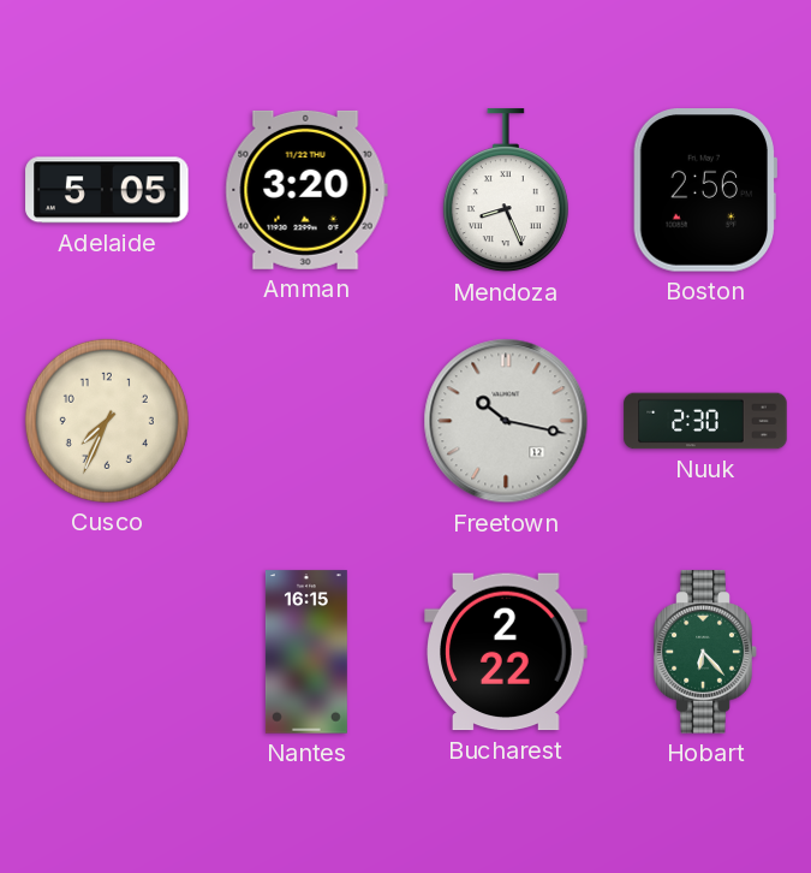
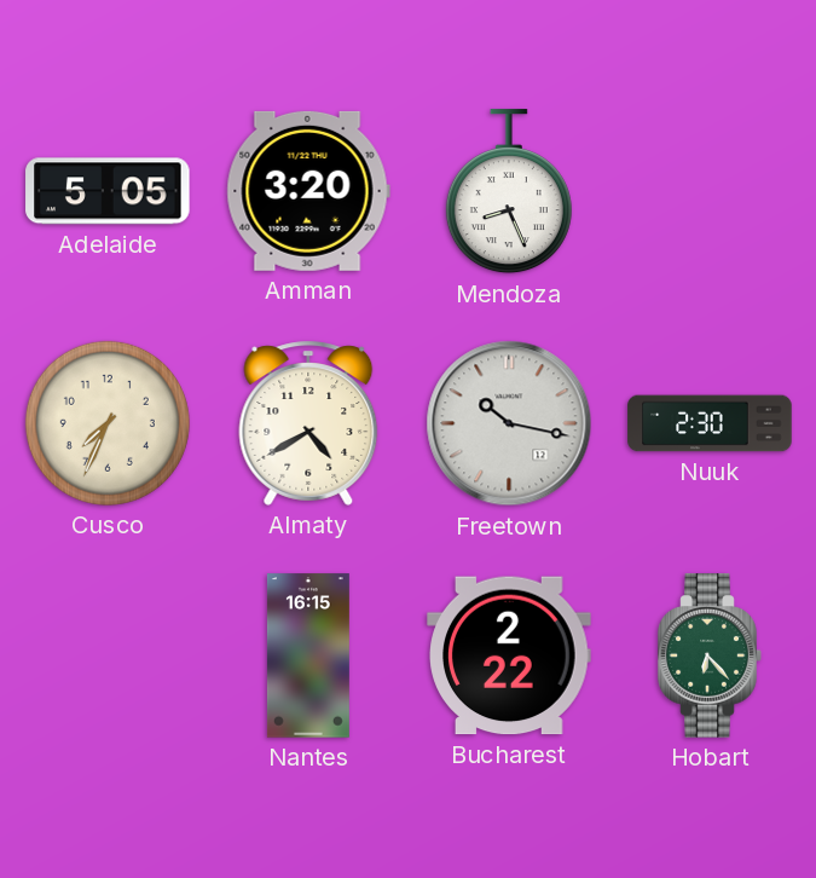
Boston: 2:56 -> none (705, 191)
Almaty: none -> 4:40 (308, 423)
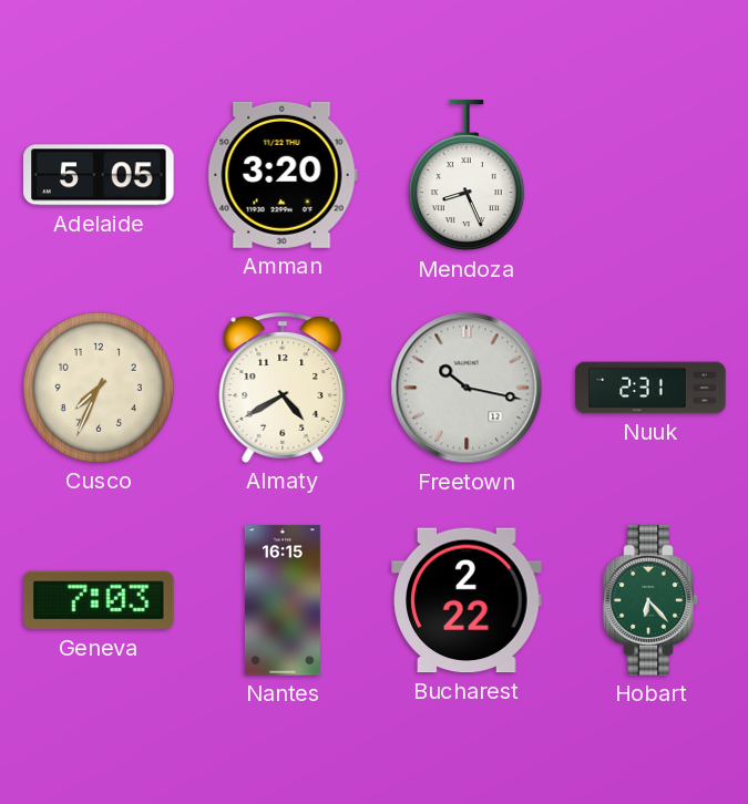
Nuuk: 2:30 -> 2:31 (650, 388)
Geneva: none -> 7:03 (99, 600)
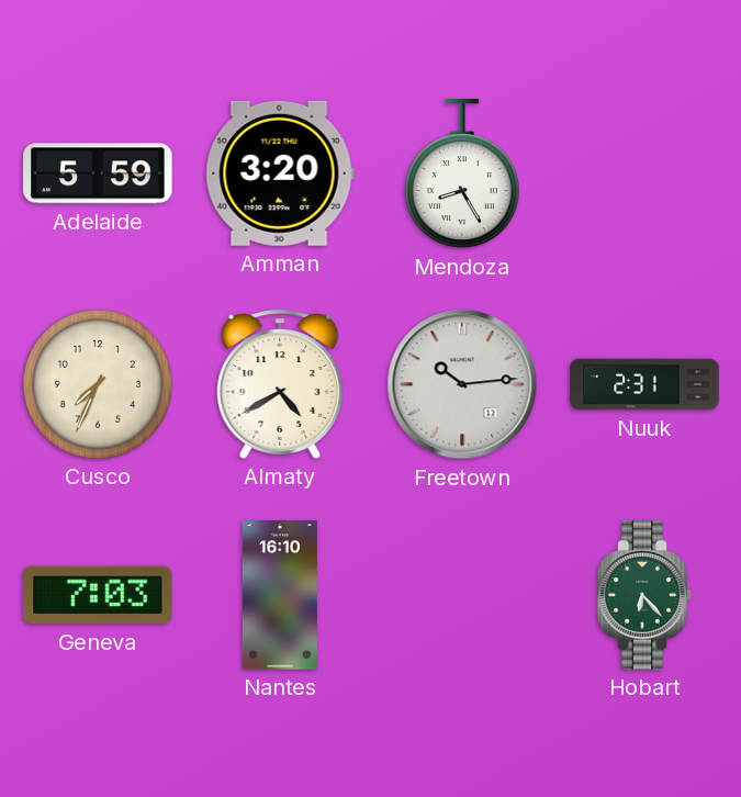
Adelaide: 5:05 -> 5:59 (98, 173)
Mendoza: 8:26 -> 8:25 (462, 175)
Freetown: 10:17 -> 10:14 (462, 384)
Nantes: 16:15 -> 16:10 (280, 595)
Bucharest: 2:22 -> none (467, 600)
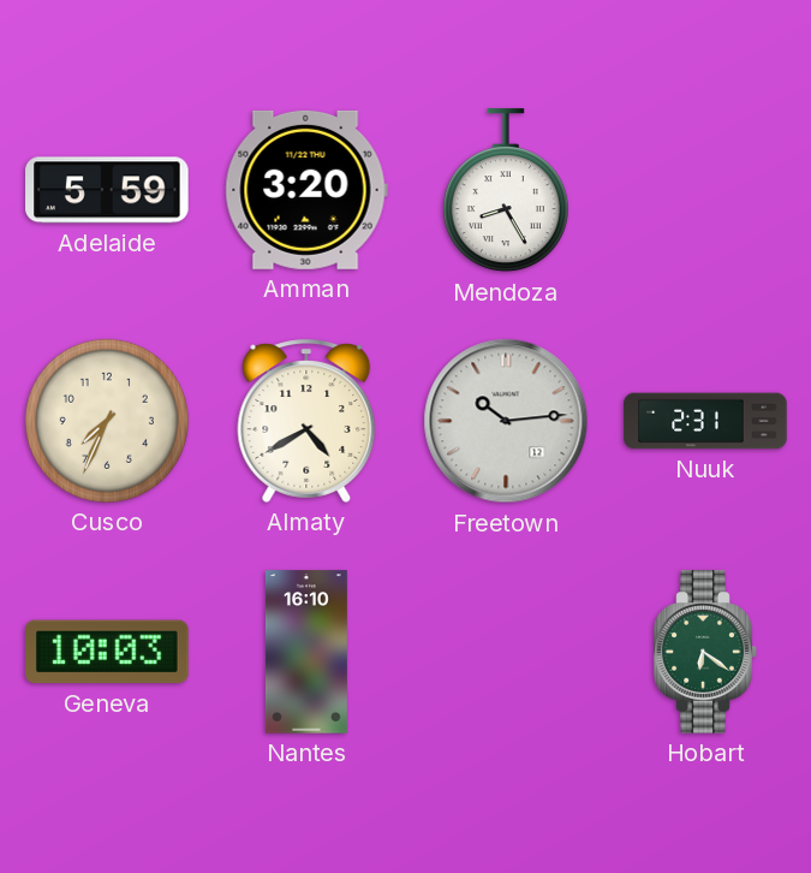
Geneva: 7:03 -> 10:03 (107, 652)
Hobart: 6:23 -> 6:21 (705, 652)
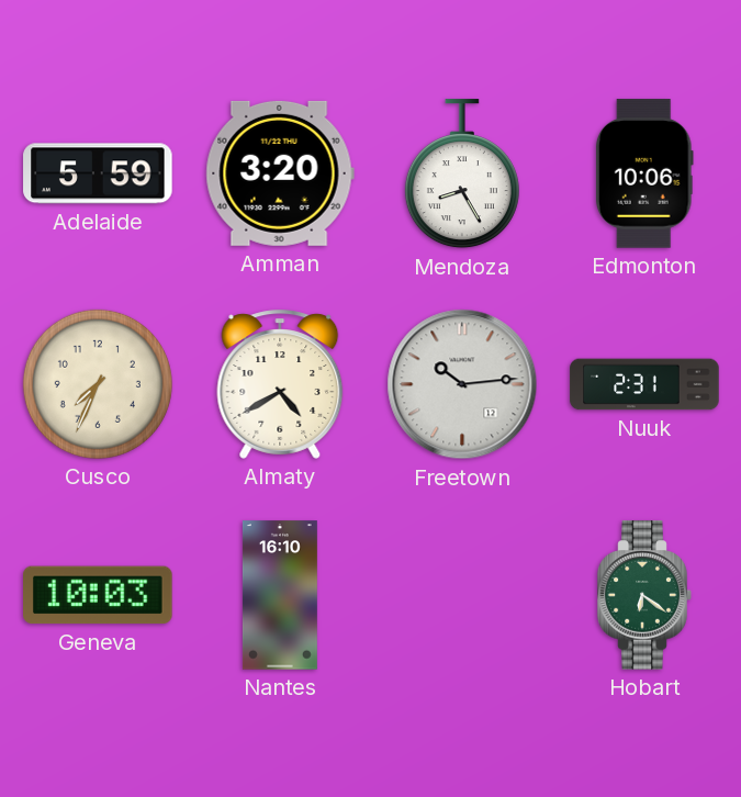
Edmonton: none -> 10:06 (644, 173)
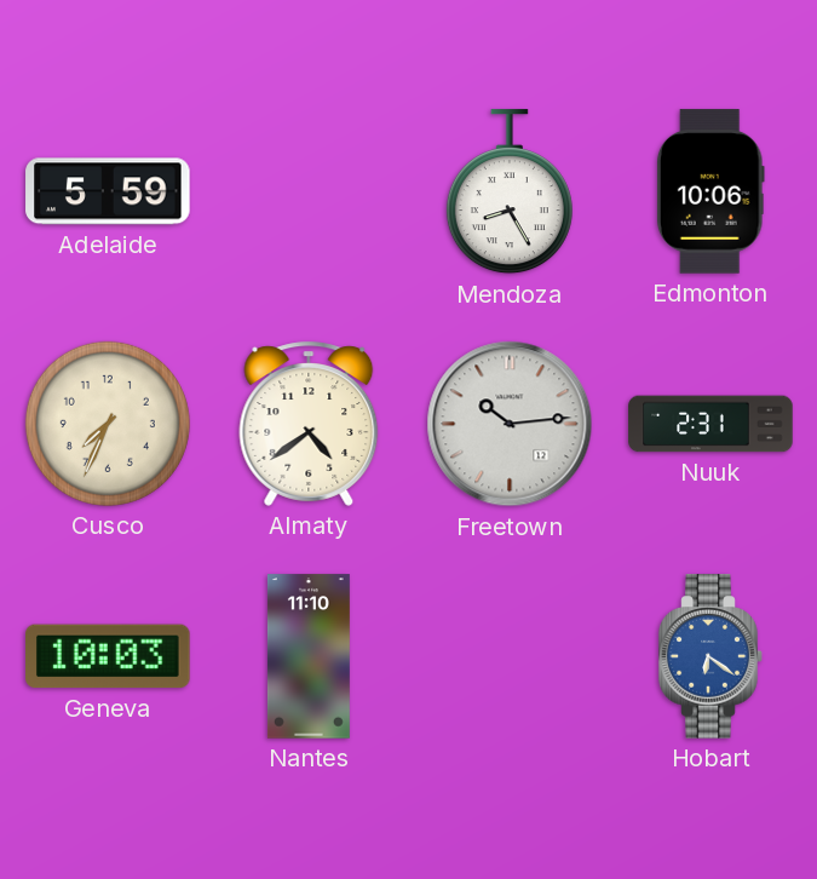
Amman: 3:20 -> none (280, 173)
Almaty: 4:40 -> 4:39 (309, 424)
Nantes: 16:10 -> 11:10 (309, 656)
Hobart dial: green -> blue (710, 656)
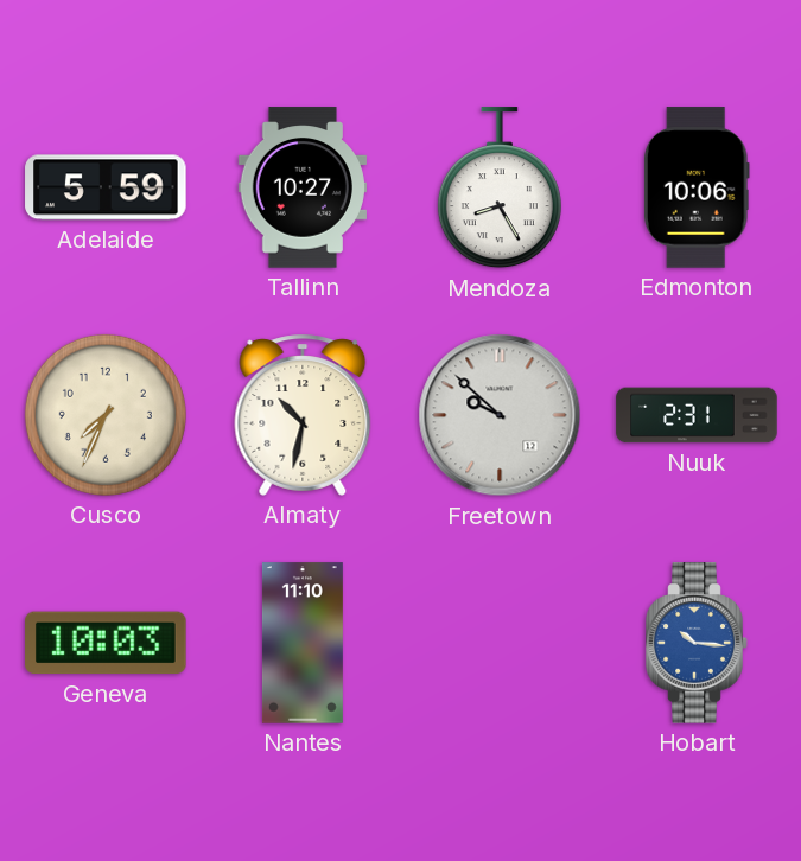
Tallinn: none -> 10:27 (301, 187)
Almaty: 4:39 -> 10:32 (303, 415)
Freetown: 10:14 -> 9:52 (500, 415)
Hobart: 6:21 -> 10:16 (697, 643)
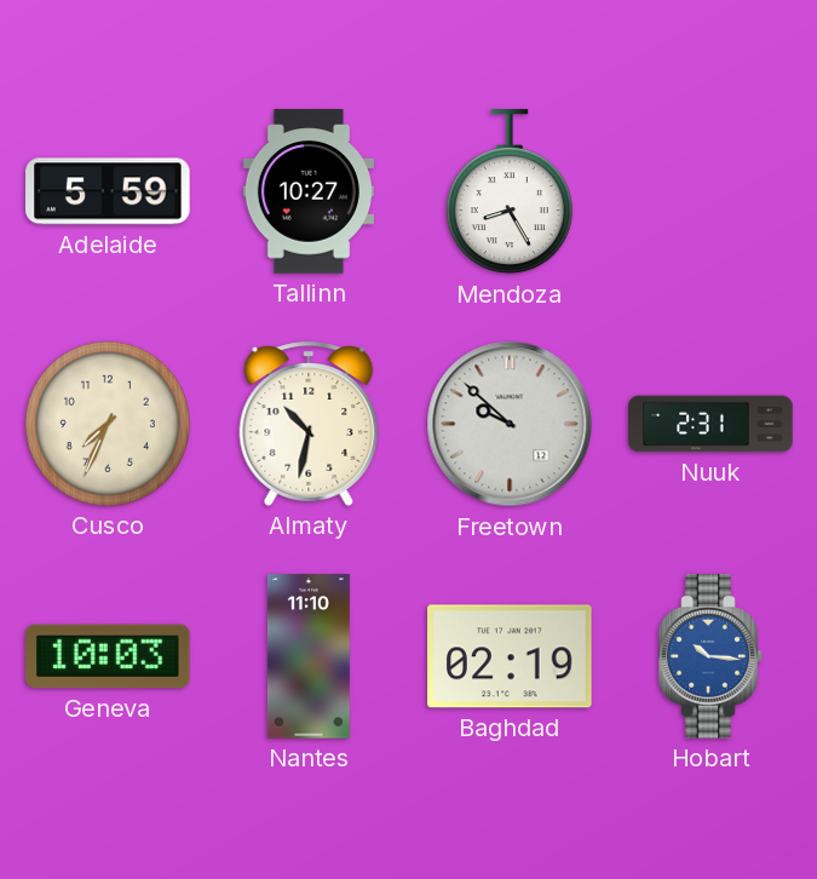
Edmonton: 10:06 -> none (697, 187)
Baghdad: none -> 02:19 (510, 656)
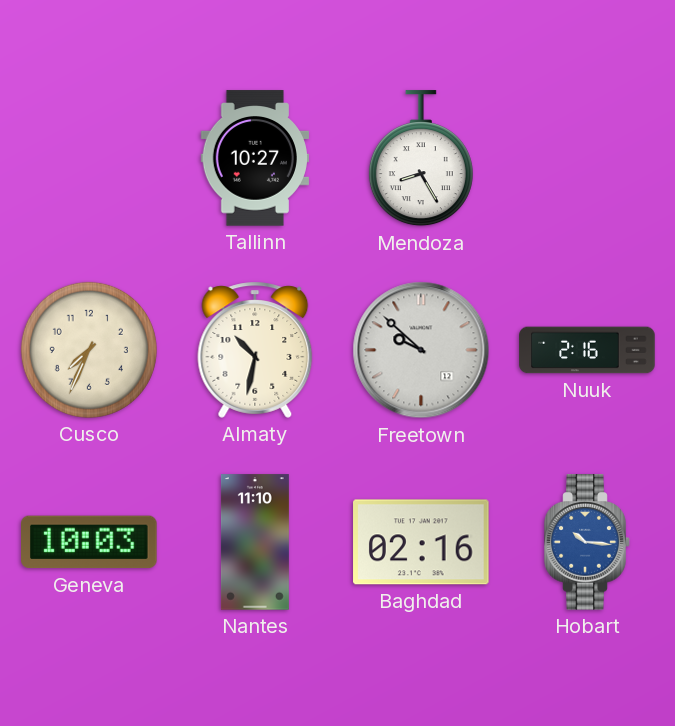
Adelaide: 5:59 -> none (108, 191)
Nuuk: 2:31 -> 2:16 (587, 350)
Baghdad: 02:19 -> 02:16 (421, 542)
